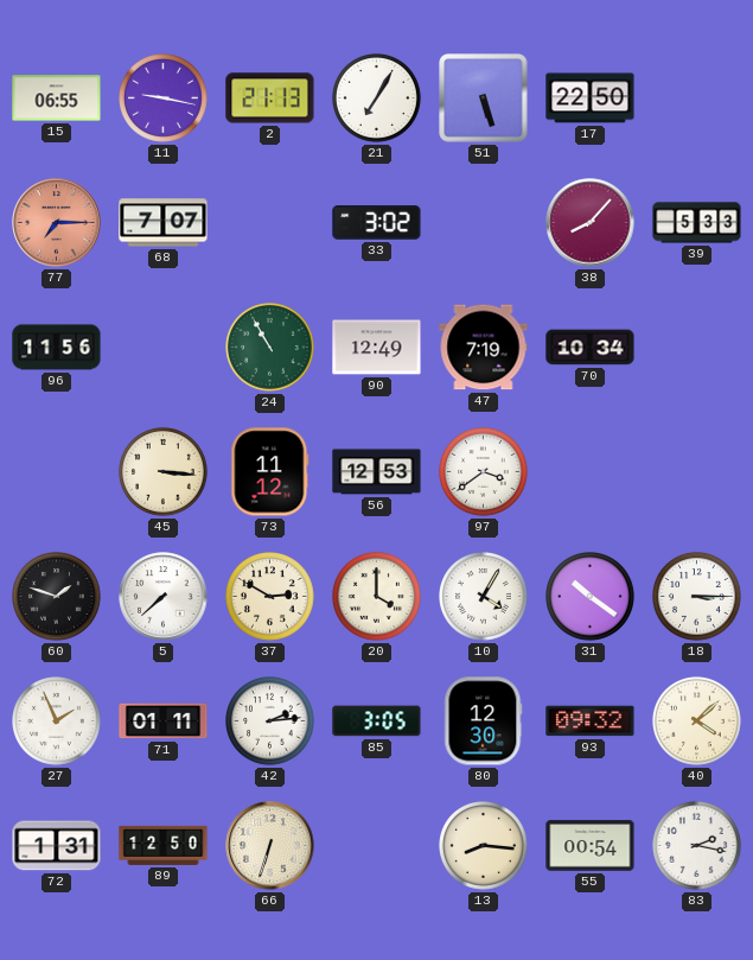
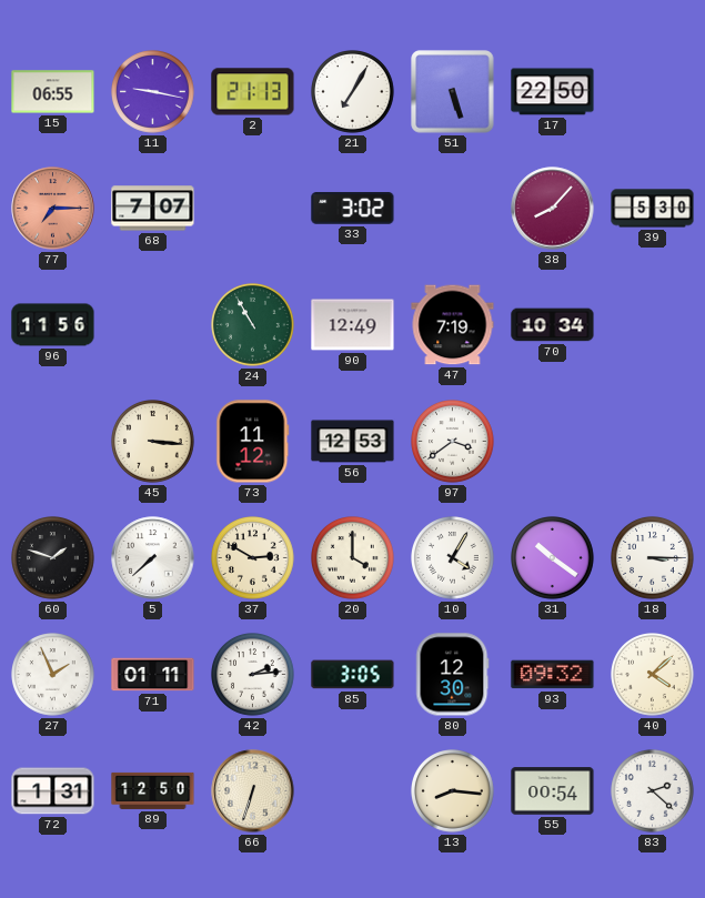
39: 5:33 -> 5:30 (653, 209)
83: 2:17 -> 2:22 (653, 791)
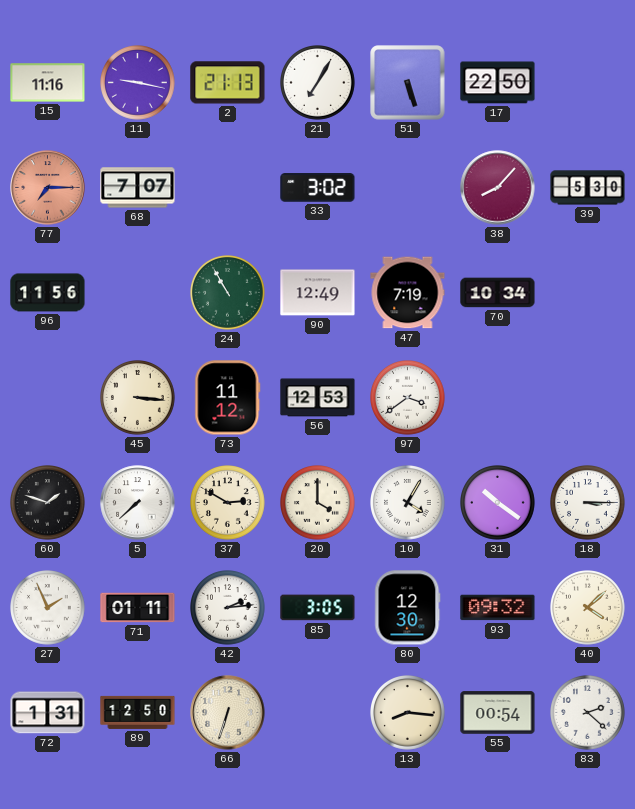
15: 06:55 -> 11:16 (48, 83)
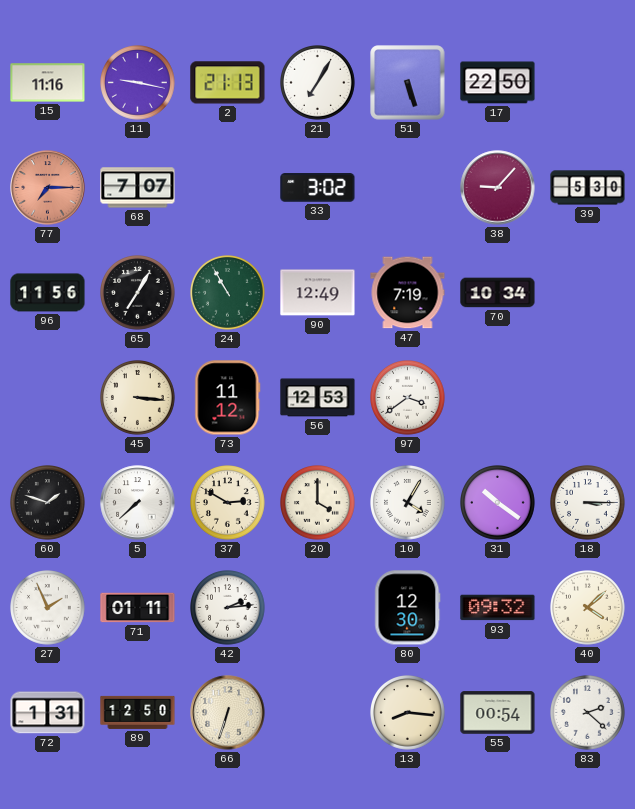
38: 8:07 -> 9:07 (498, 188)
65: none -> 7:05 (138, 293)
85: 3:05 -> none (318, 608)
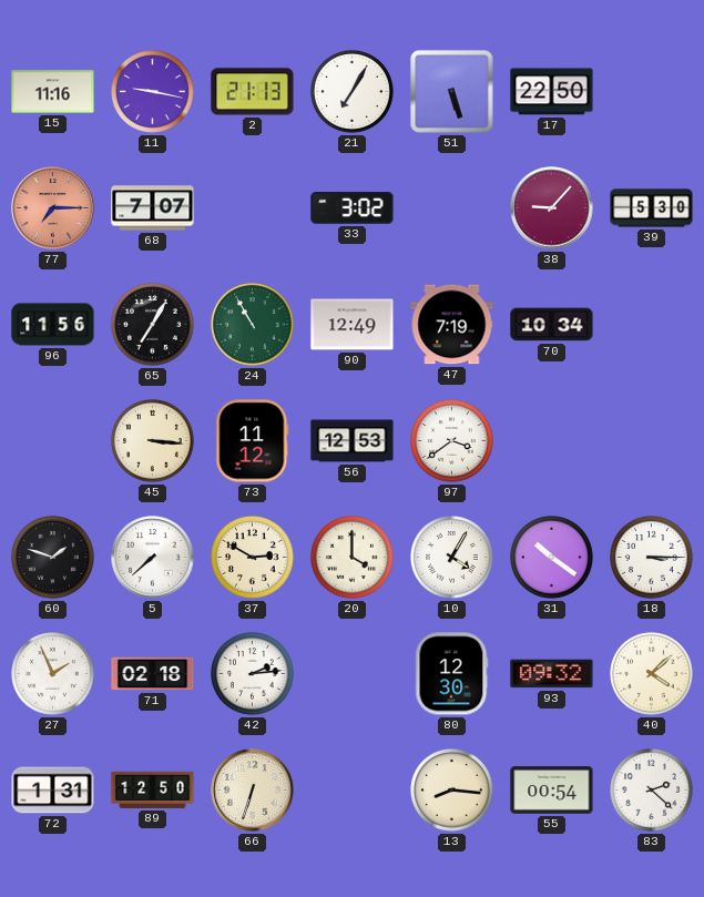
71: 01:11 -> 02:18 (153, 674)
